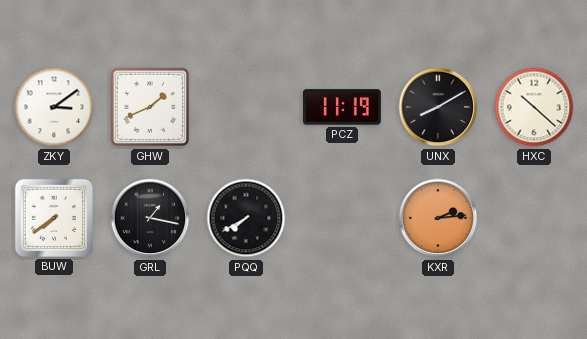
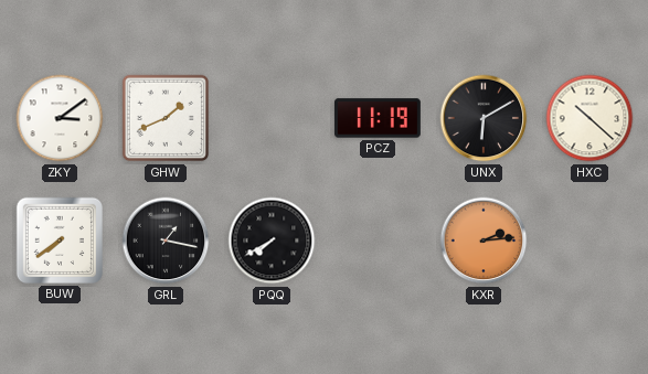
UNX: 8:10 -> 6:10 (484, 118)
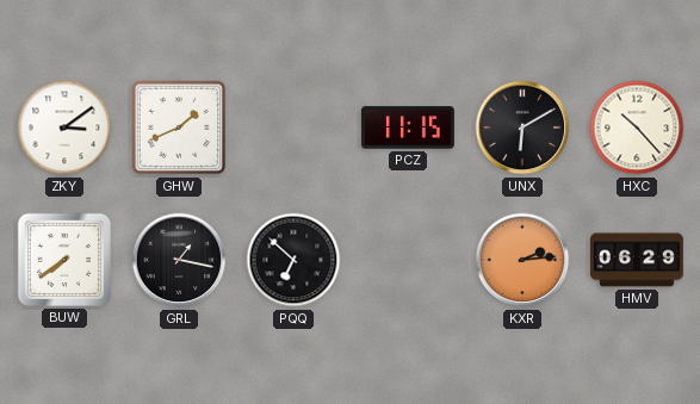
PCZ: 11:19 -> 11:15 (408, 128)
HXC: 10:22 -> 10:23 (637, 128)
PQQ: 7:40 -> 6:52 (293, 260)
HMV: none -> 06:29 (637, 260)
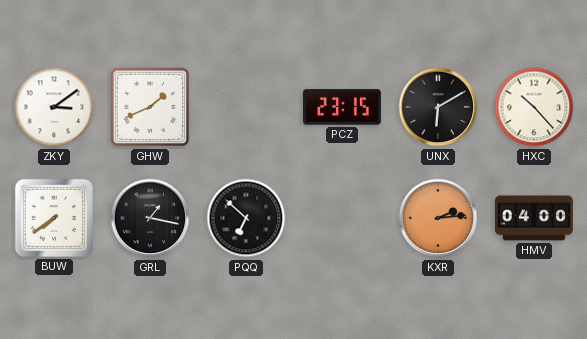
PCZ: 11:15 -> 23:15 (342, 107)
HMV: 06:29 -> 04:00 (534, 218)
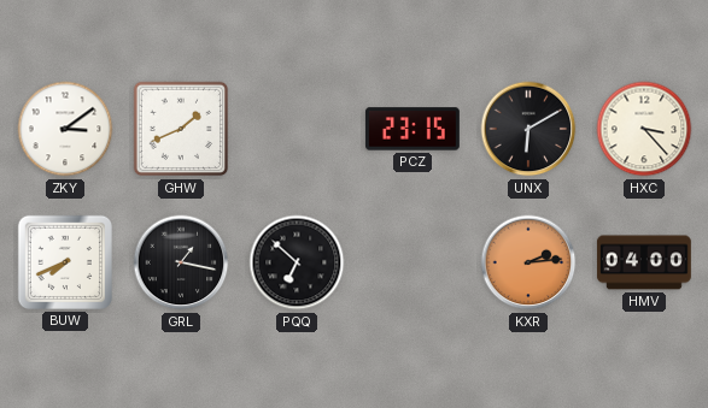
HXC: 10:23 -> 3:23 (644, 129)
BUW: 7:39 -> 7:41 (65, 262)
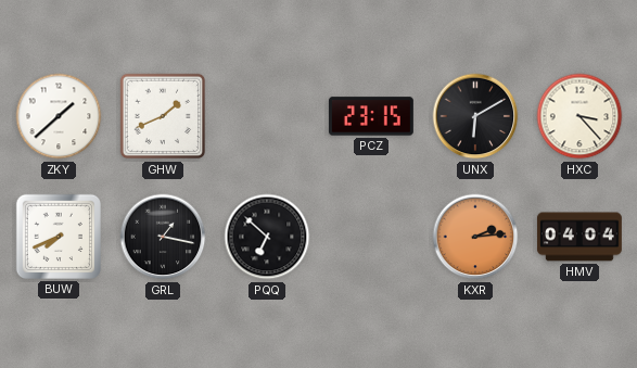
ZKY: 3:09 -> 1:38 (59, 116)
HMV: 04:00 -> 04:04 (579, 237)
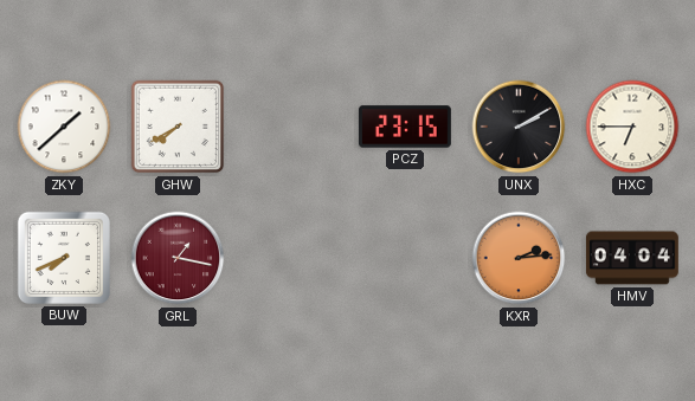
GHW: 1:41 -> 7:40 (178, 127)
UNX: 6:10 -> 2:10 (519, 127)
HXC: 3:23 -> 6:45 (632, 127)
GRL dial: black -> burgundy (178, 258)
PQQ: 6:52 -> none (267, 237)
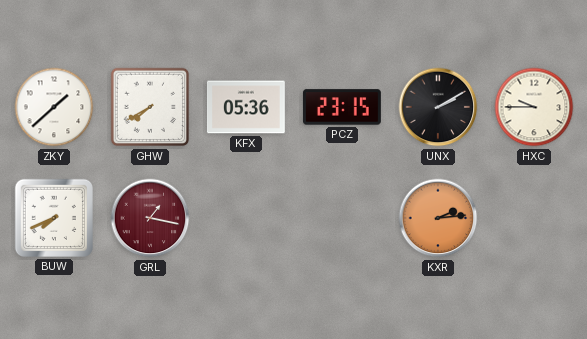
KFX: none -> 05:36 (246, 107)
HXC: 6:45 -> 9:45 (534, 107)
HMV: 04:04 -> none (632, 258)
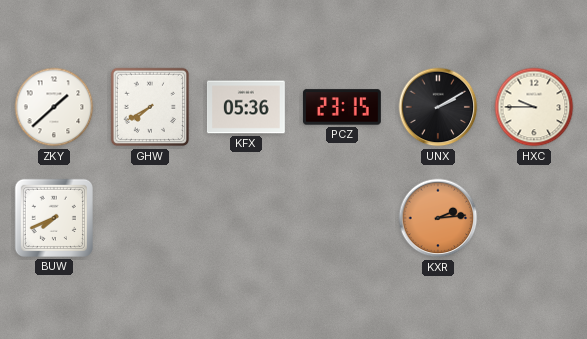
GRL: 1:17 -> none (150, 218)
